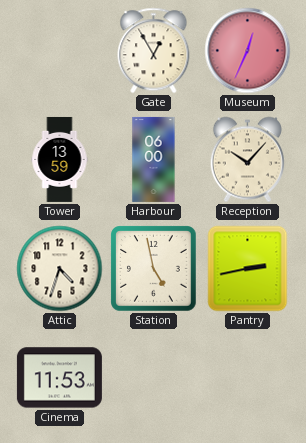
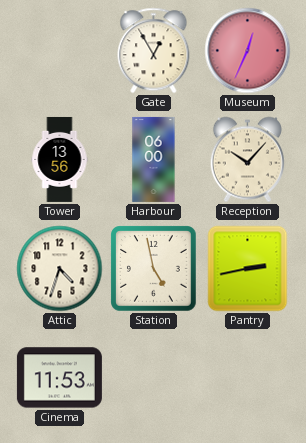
Tower: 13:59 -> 13:56 (60, 159)
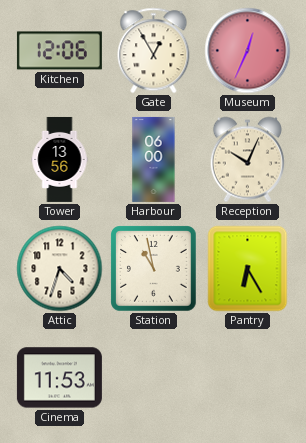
Kitchen: none -> 12:06 (59, 51)
Reception: 10:07 -> 10:04 (247, 160)
Station: 4:58 -> 10:58 (154, 269)
Pantry: 2:43 -> 6:25 (248, 269)
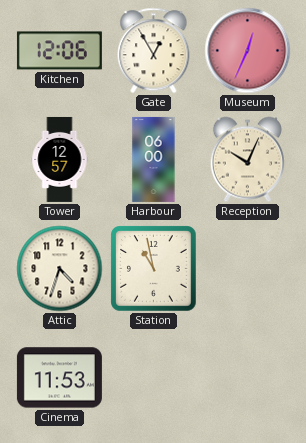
Tower: 13:56 -> 12:57 (60, 159)
Pantry: 6:25 -> none (248, 269)
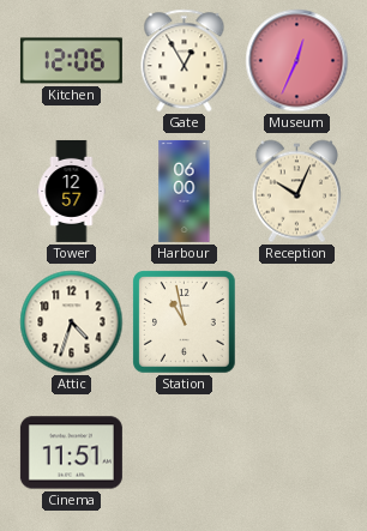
Cinema: 11:53 -> 11:51 (71, 453)
